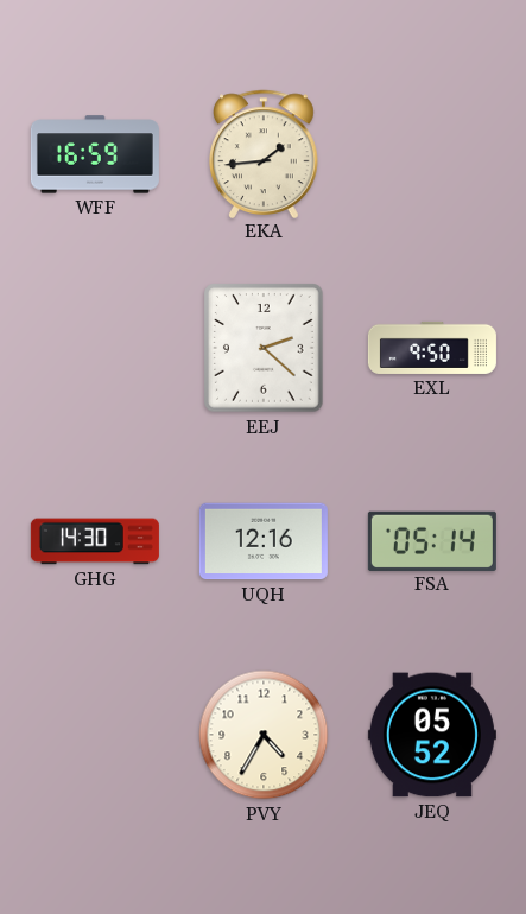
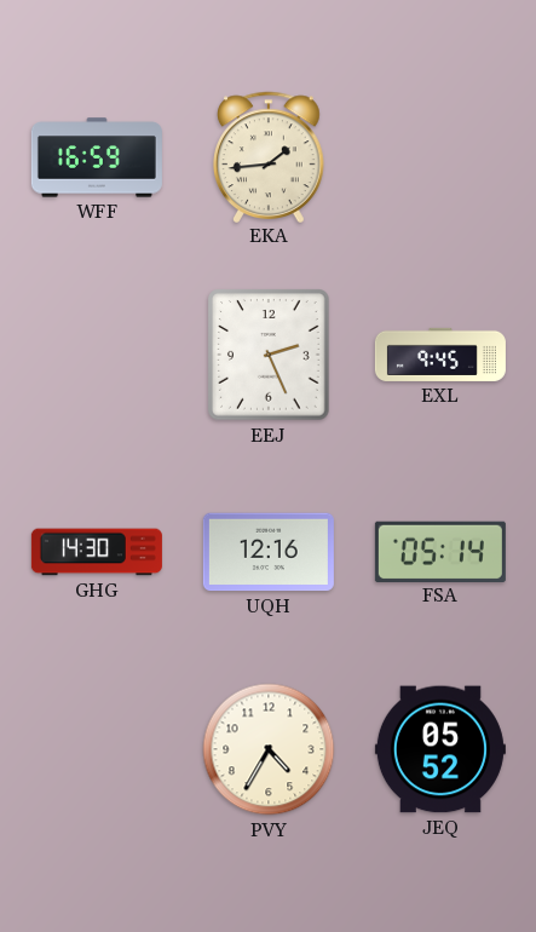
EEJ: 2:22 -> 2:26 (269, 355)
EXL: 9:50 -> 9:45 (440, 355)
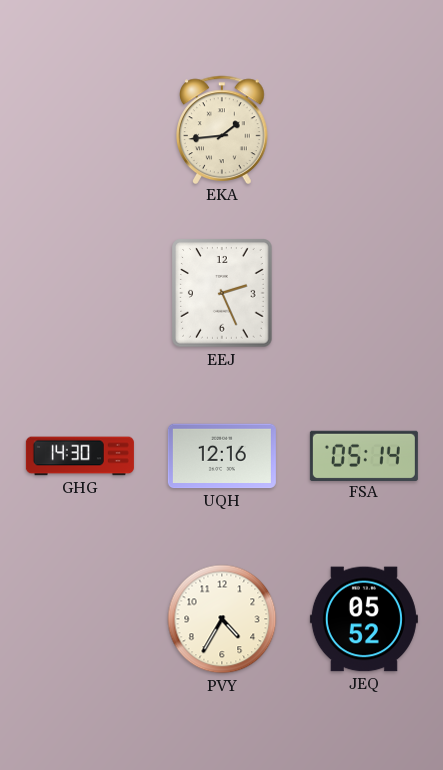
WFF: 16:59 -> none (97, 157)
EXL: 9:45 -> none (440, 355)
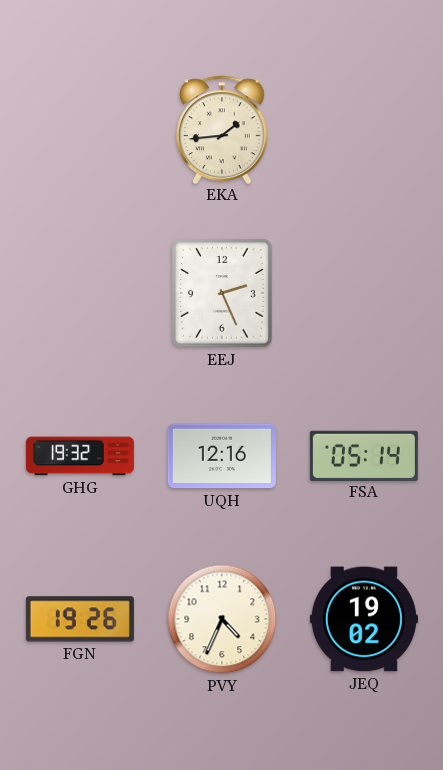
GHG: 14:30 -> 19:32 (80, 456)
FGN: none -> 19:26 (80, 619)
PVY: 4:35 -> 4:34 (222, 619)
JEQ: 05:52 -> 19:02 (364, 619)
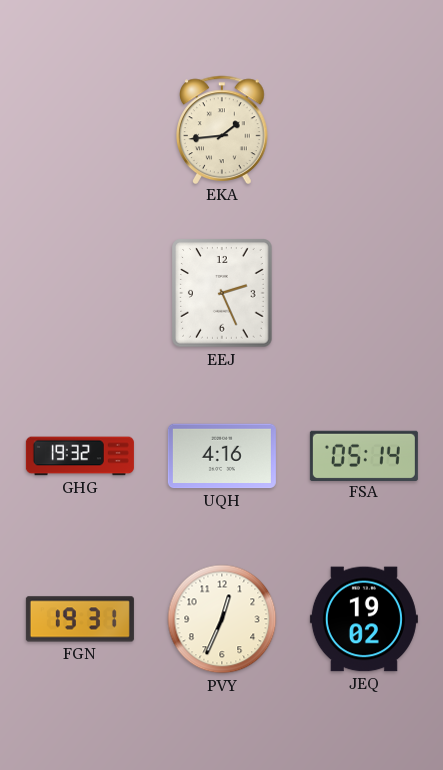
UQH: 12:16 -> 4:16 (222, 456)
FGN: 19:26 -> 19:31 (80, 619)
PVY: 4:34 -> 12:34 (222, 619)
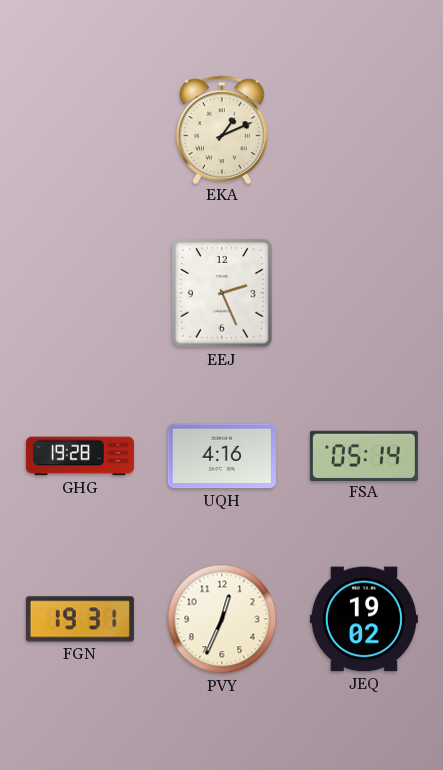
EKA: 1:44 -> 1:11 (223, 129)
GHG: 19:32 -> 19:28 (80, 456)
